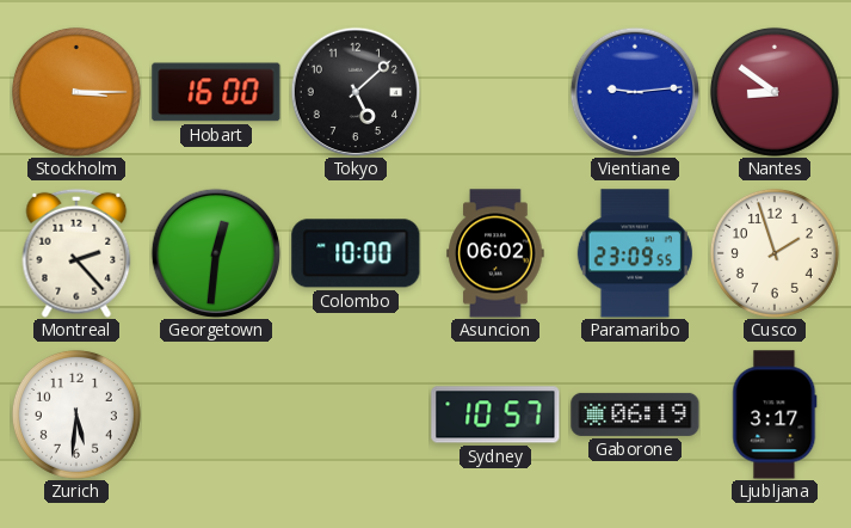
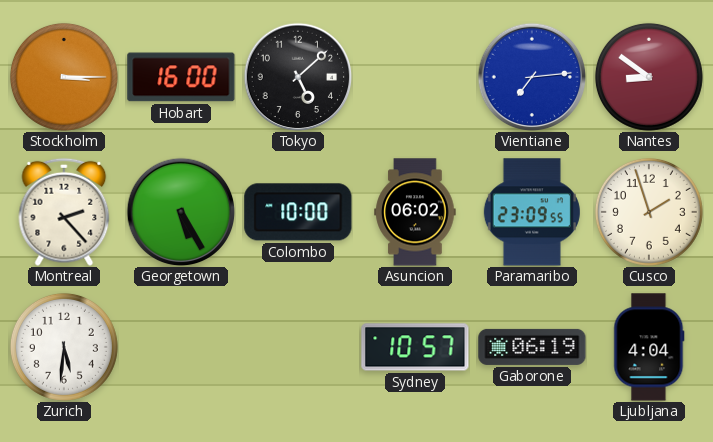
Vientiane: 9:14 -> 7:14 (532, 77)
Georgetown: 12:31 -> 5:25 (181, 212)
Ljubljana: 3:17 -> 4:04 (649, 347)
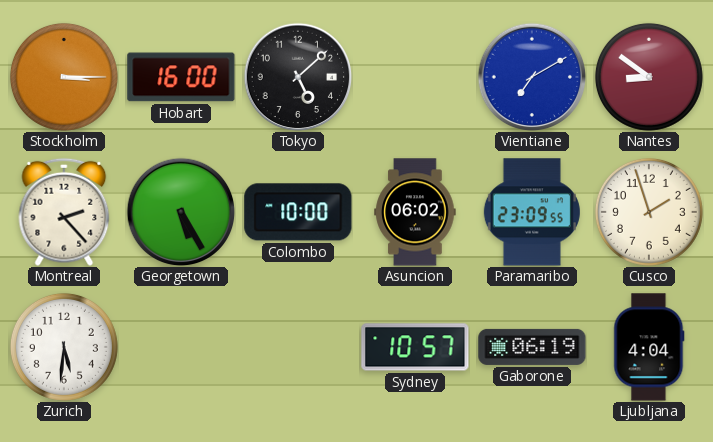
Vientiane: 7:14 -> 7:10 (532, 77)
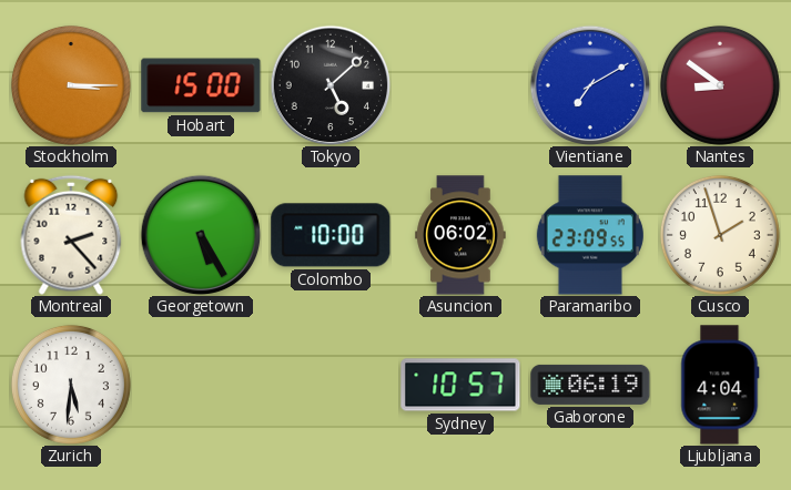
Hobart: 16:00 -> 15:00 (201, 85)
